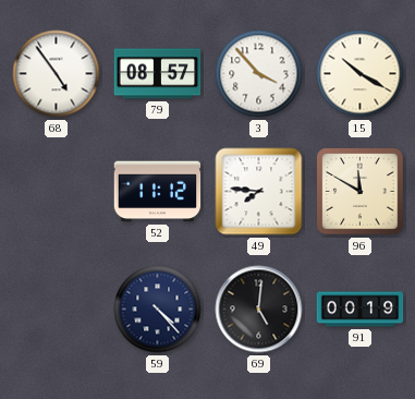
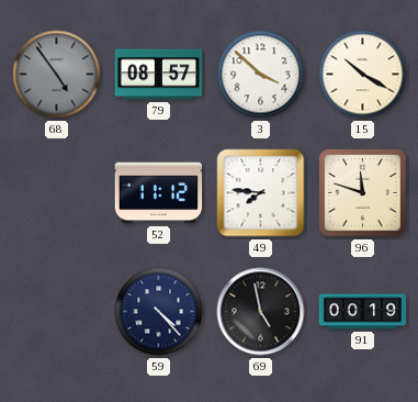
68 dial: white -> grey (57, 75)
3: 3:53 -> 3:52 (261, 75)
96: 11:50 -> 11:48 (363, 193)
69: 5:01 -> 4:58 (261, 312)
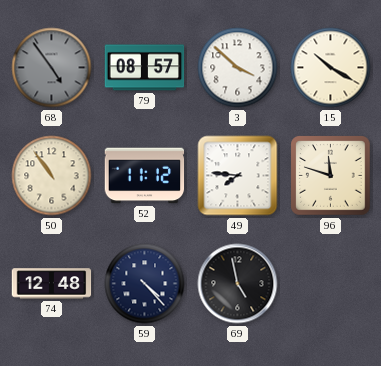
50: none -> 10:54 (52, 176)
74: none -> 12:48 (52, 284)
91: 00:19 -> none (363, 312)
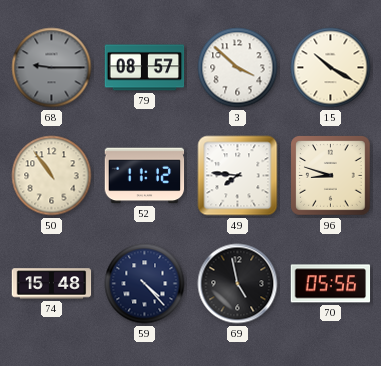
68: 4:54 -> 9:15 (52, 68)
96: 11:48 -> 8:48 (331, 176)
74: 12:48 -> 15:48 (52, 284)
70: none -> 05:56 (331, 284)
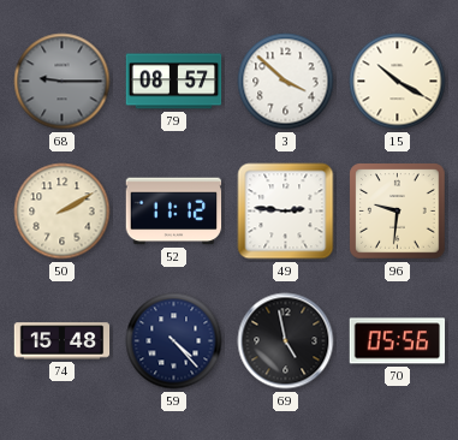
50: 10:54 -> 2:10 (63, 212)
49: 7:46 -> 2:46 (286, 212)
96: 8:48 -> 9:31 (398, 212)
